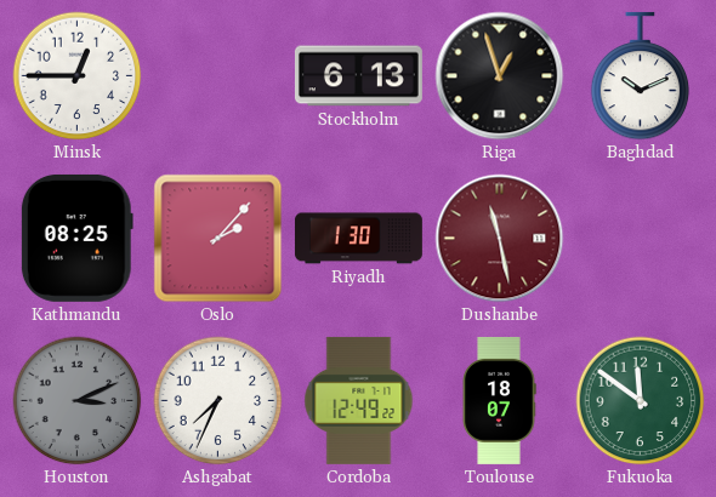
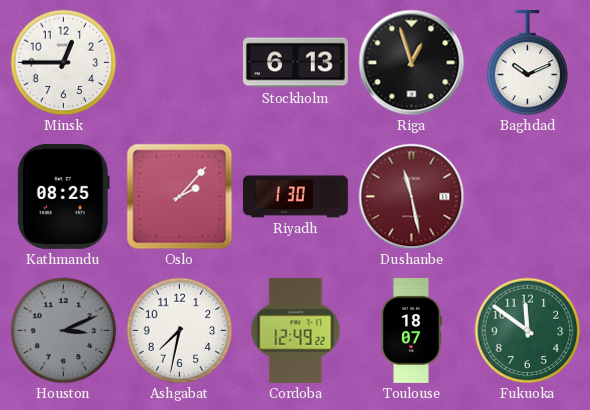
Ashgabat: 7:34 -> 7:32 (180, 331)
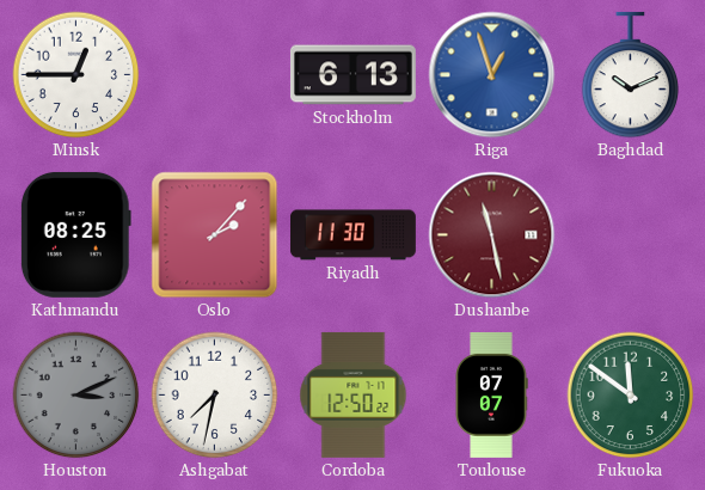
Riga dial: black -> blue (492, 75)
Riyadh: 1:30 -> 11:30 (352, 235)
Cordoba: 12:49 -> 12:50 (354, 394)
Toulouse: 18:07 -> 07:07 (491, 394)
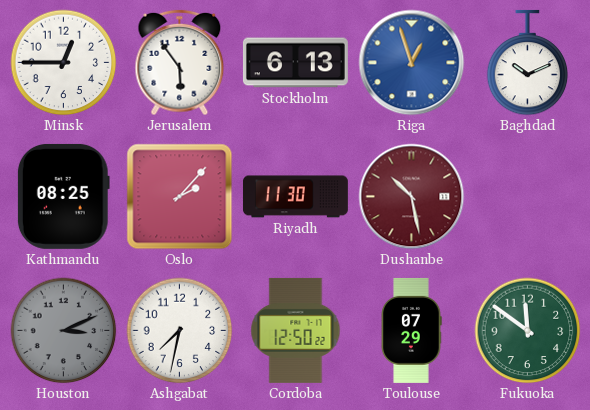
Jerusalem: none -> 5:54 (180, 63)
Dushanbe: 11:28 -> 10:28 (412, 197)
Toulouse: 07:07 -> 07:29 (411, 330)
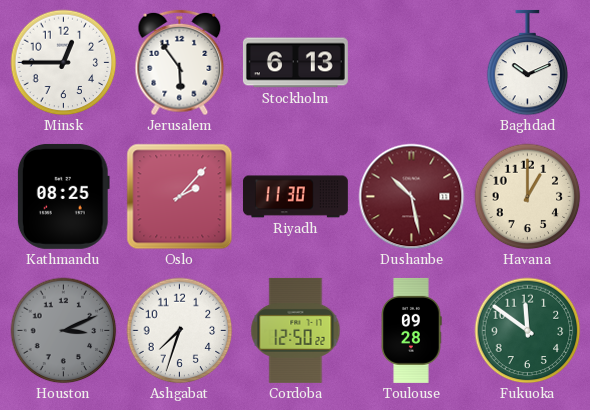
Riga: 12:57 -> none (412, 63)
Havana: none -> 1:00 (528, 197)
Ashgabat: 7:32 -> 7:33 (180, 331)
Toulouse: 07:29 -> 09:28 (411, 330)
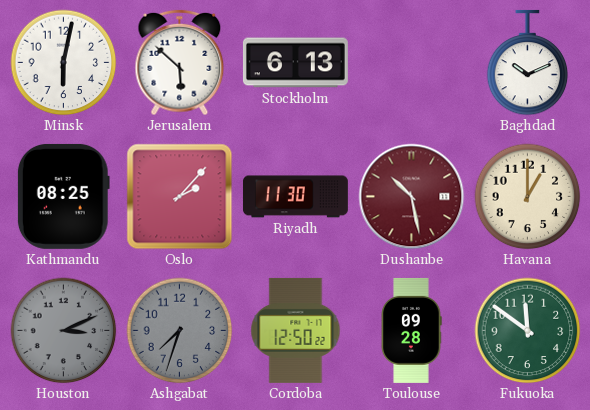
Minsk: 12:45 -> 6:02 (64, 63)
Jerusalem: 5:54 -> 5:52 (180, 63)
Ashgabat dial: white -> grey (180, 331)
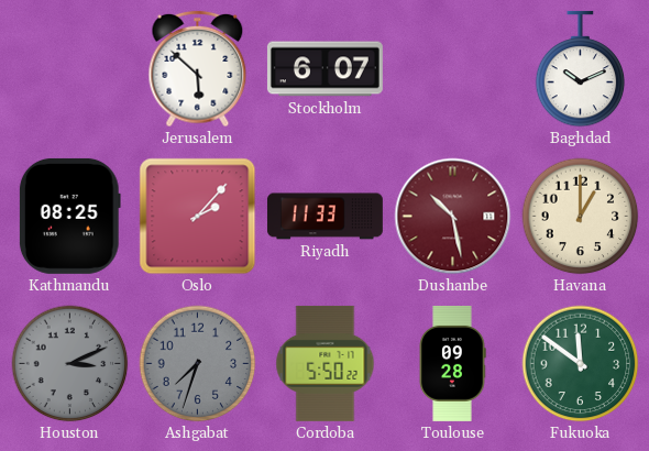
Minsk: 6:02 -> none (64, 63)
Stockholm: 6:13 -> 6:07 (324, 69)
Riyadh: 11:30 -> 11:33 (324, 217)
Cordoba: 12:50 -> 5:50 (326, 363)
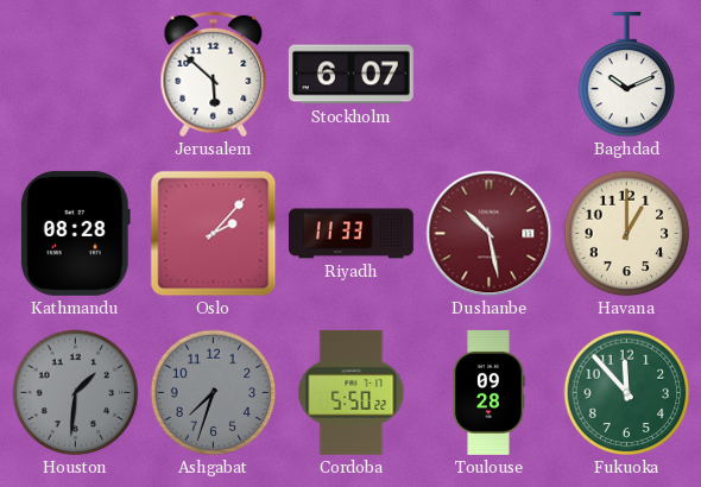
Kathmandu: 08:25 -> 08:28 (75, 233)
Houston: 3:11 -> 1:31 (76, 393)
Fukuoka: 11:51 -> 11:53 (627, 393)
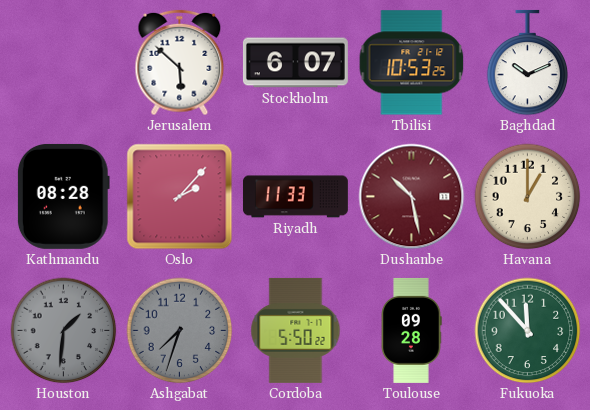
Tbilisi: none -> 10:53 (412, 63)
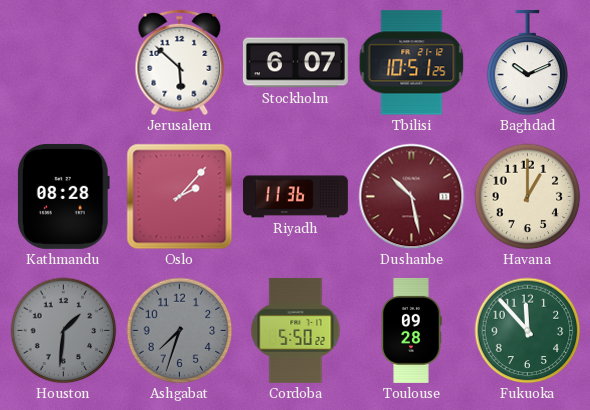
Tbilisi: 10:53 -> 10:51 (412, 63)
Riyadh: 11:33 -> 11:36 (295, 197)
